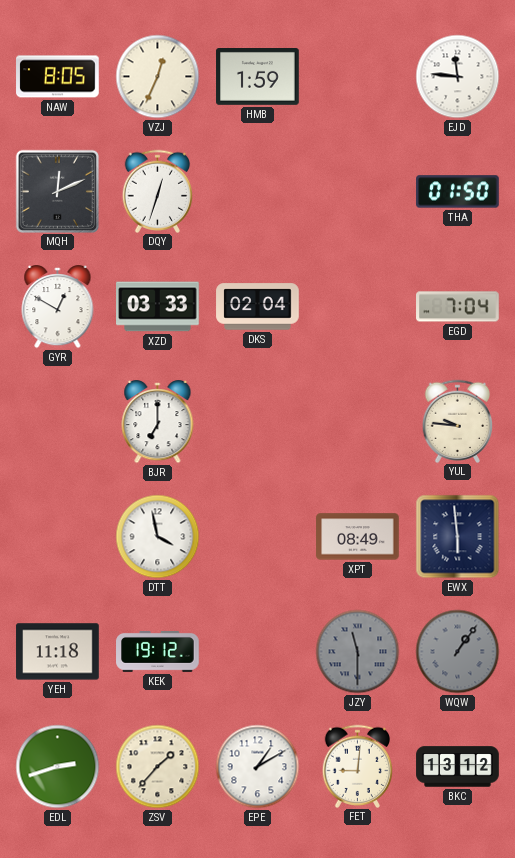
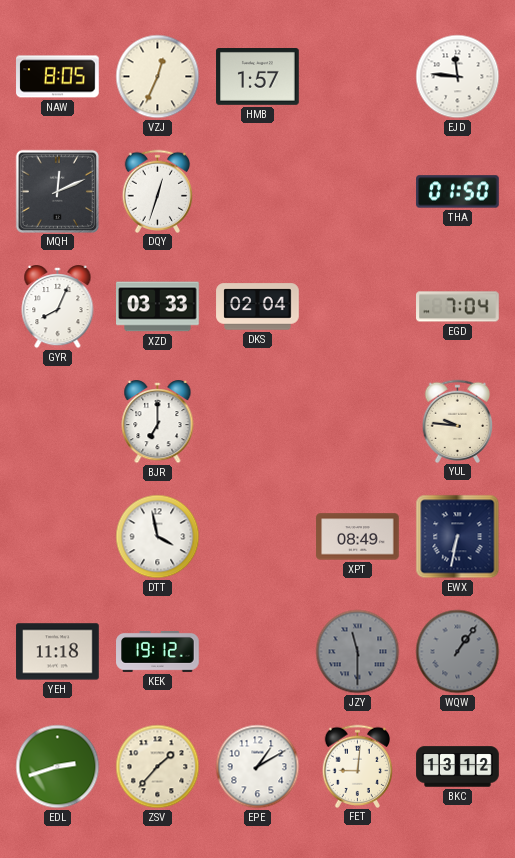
HMB: 1:59 -> 1:57 (258, 77)
GYR: 12:50 -> 8:04 (58, 308)
EWX: 5:59 -> 6:32 (458, 537)
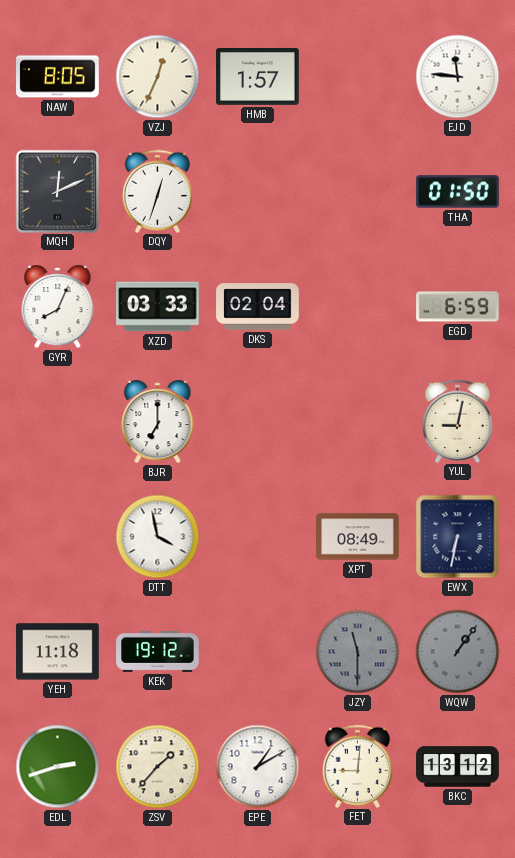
EGD: 7:04 -> 6:59 (458, 307)
YUL: 9:46 -> 9:02 (458, 421)
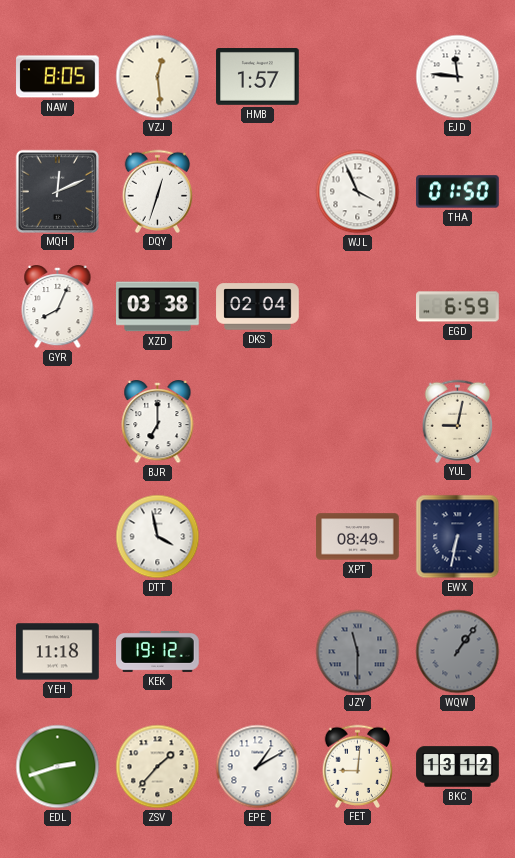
VZJ: 12:34 -> 12:29 (158, 77)
WJL: none -> 3:56 (358, 192)
XZD: 03:33 -> 03:38 (158, 307)
